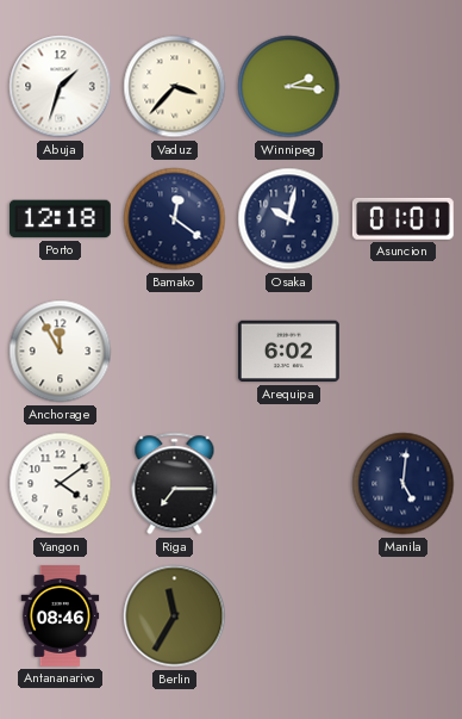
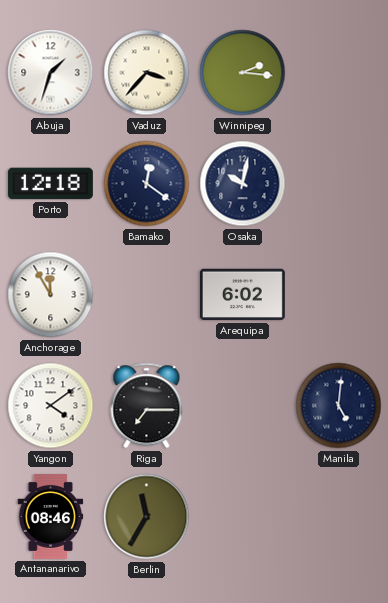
Asuncion: 01:01 -> none (402, 218)
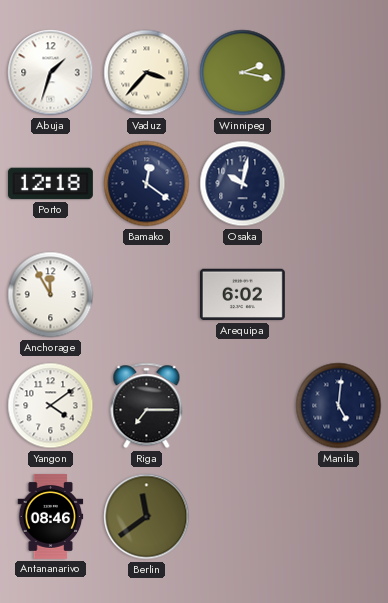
Winnipeg: 2:16 -> 2:17 (243, 73)
Berlin: 11:35 -> 11:39 (147, 517)
